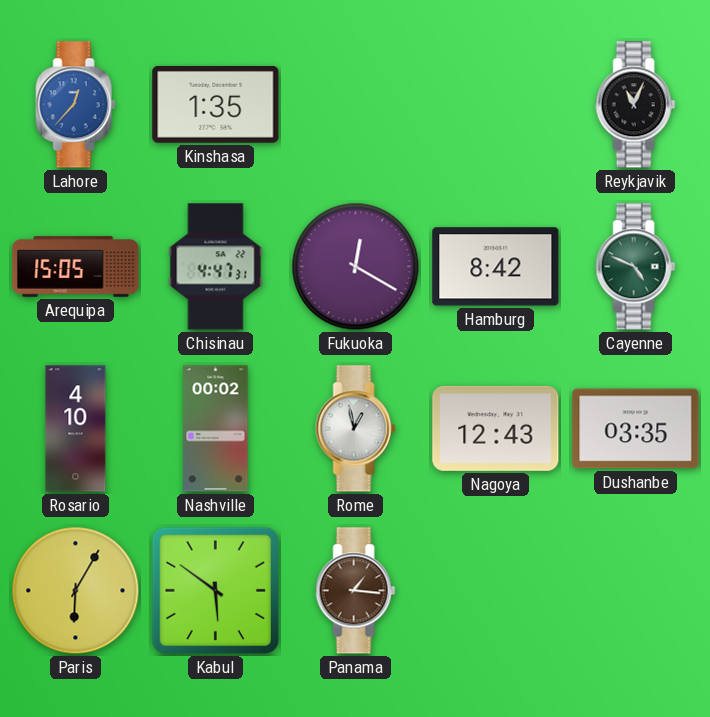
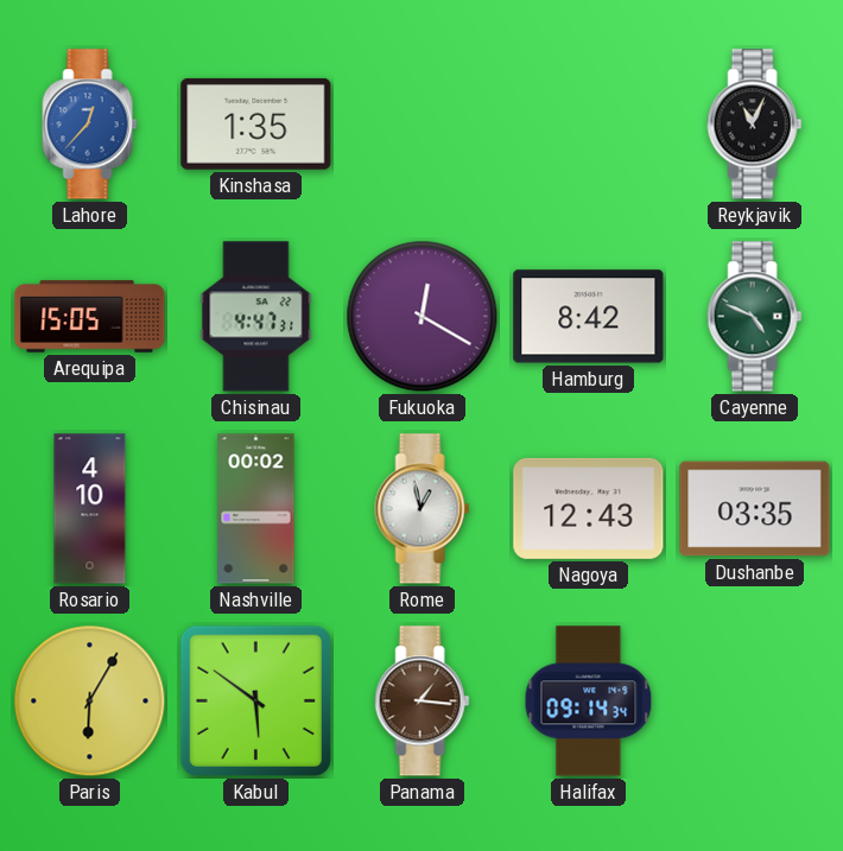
Halifax: none -> 09:14 (589, 701)
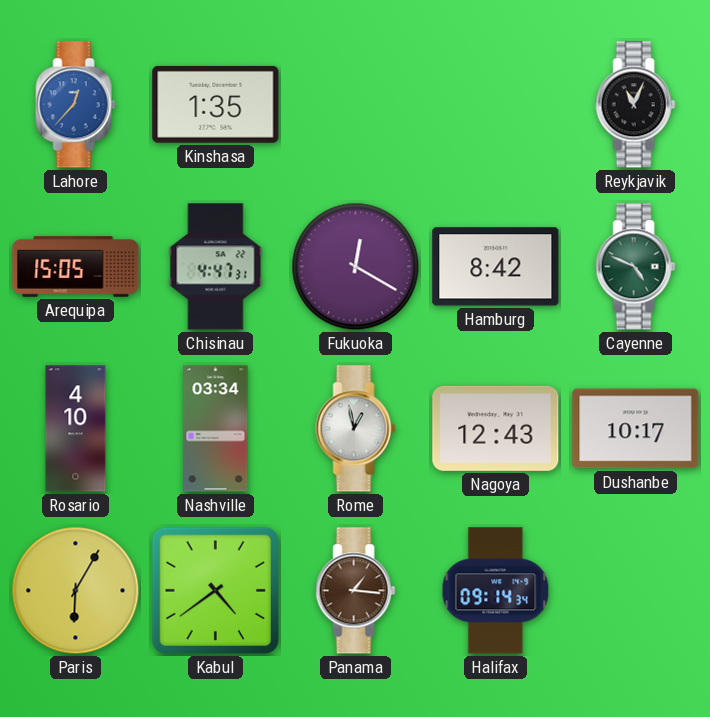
Nashville: 00:02 -> 03:34 (216, 429)
Dushanbe: 03:35 -> 10:17 (636, 429)
Kabul: 5:51 -> 4:39 (215, 590)
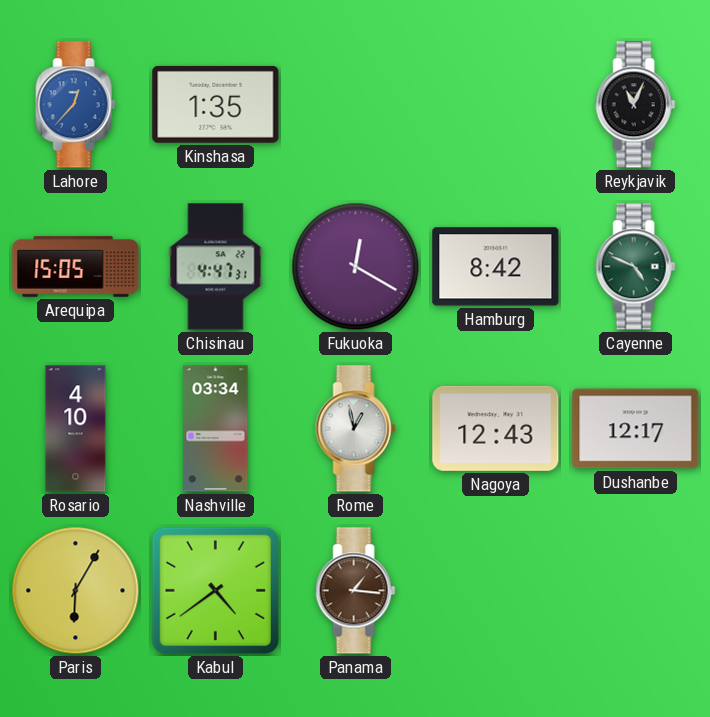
Dushanbe: 10:17 -> 12:17 (636, 429)
Halifax: 09:14 -> none (496, 591)
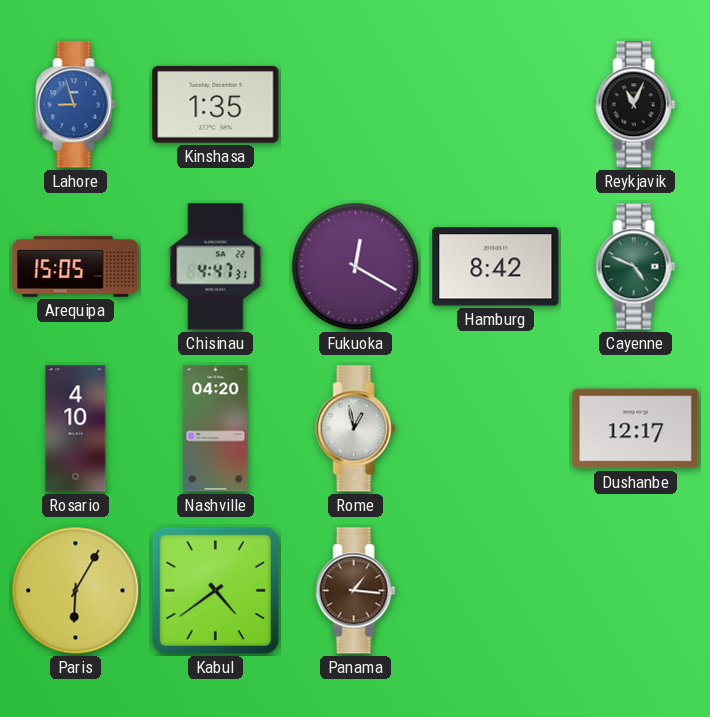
Lahore: 12:37 -> 8:57 (76, 105)
Nashville: 03:34 -> 04:20 (216, 429)
Nagoya: 12:43 -> none (496, 428)
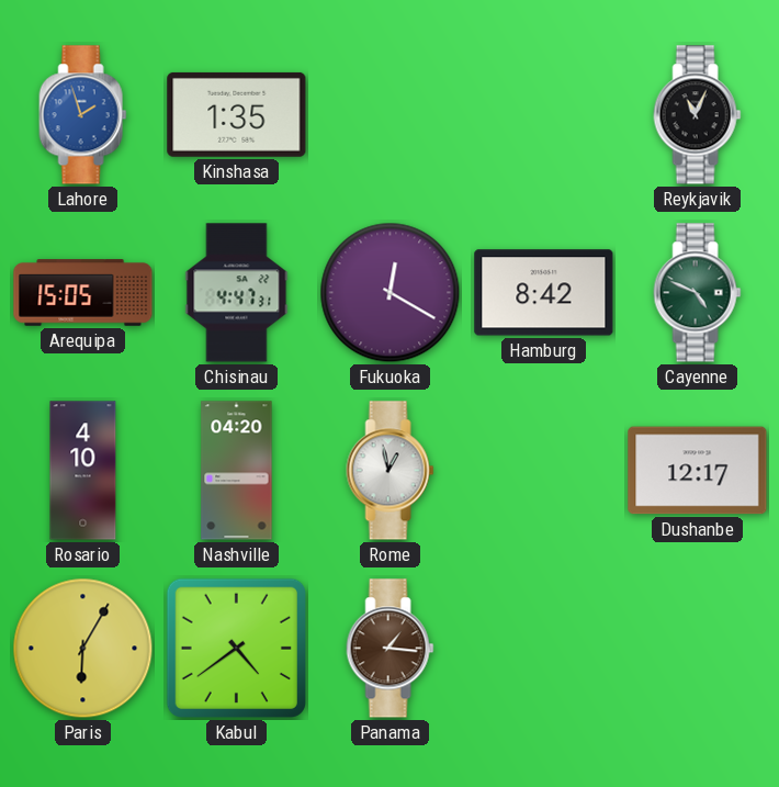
Lahore: 8:57 -> 1:57 (83, 115)
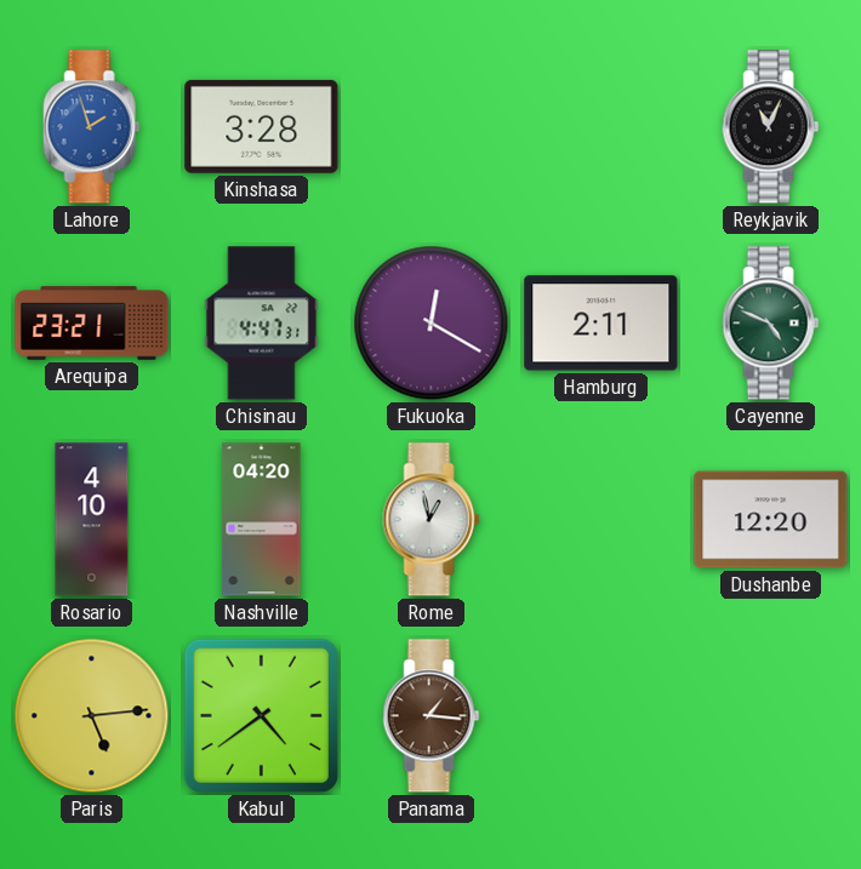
Kinshasa: 1:35 -> 3:28 (262, 126)
Arequipa: 15:05 -> 23:21 (92, 324)
Hamburg: 8:42 -> 2:11 (601, 324)
Dushanbe: 12:17 -> 12:20 (771, 520)
Paris: 6:05 -> 5:14 (92, 716)
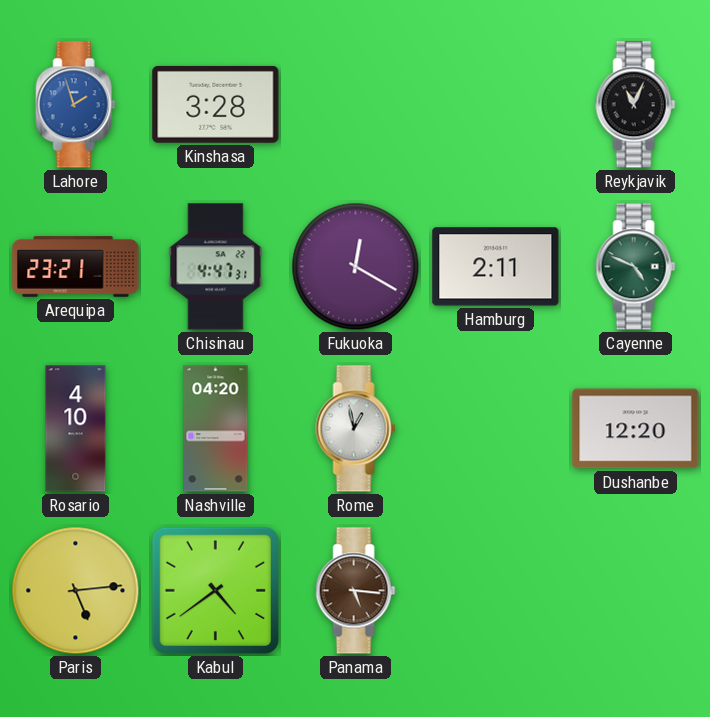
Panama: 1:16 -> 5:16 (356, 591)
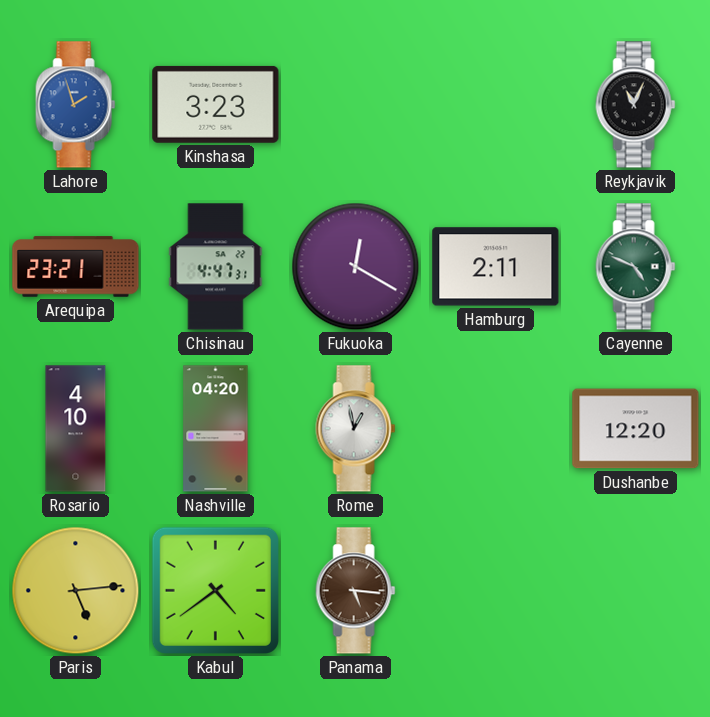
Kinshasa: 3:28 -> 3:23 (216, 104)
